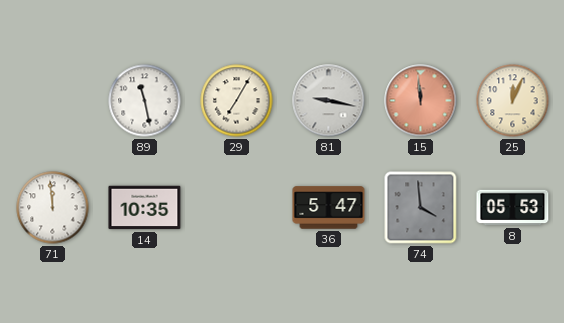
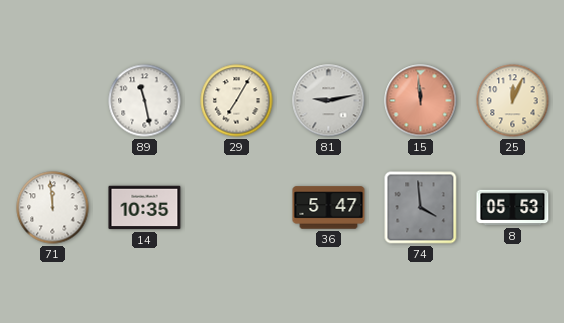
81: 9:17 -> 9:13 (329, 101)
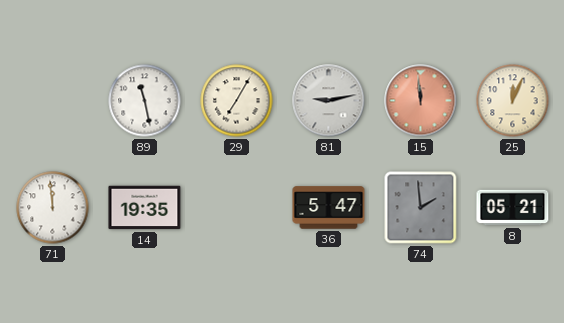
14: 10:35 -> 19:35 (145, 208)
74: 3:59 -> 1:59 (421, 208)
8: 05:53 -> 05:21 (513, 208)
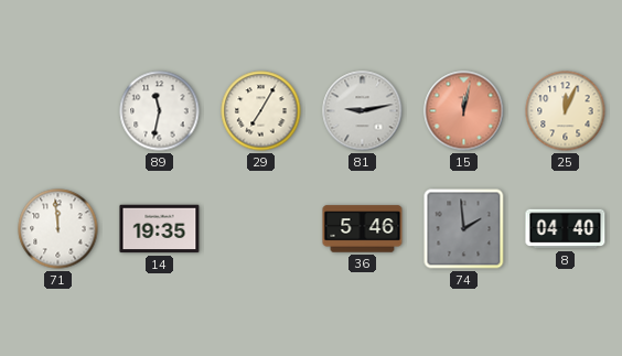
89: 11:28 -> 11:32 (160, 111)
15: 11:59 -> 12:02 (464, 111)
36: 5:47 -> 5:46 (363, 229)
8: 05:21 -> 04:40 (566, 229)
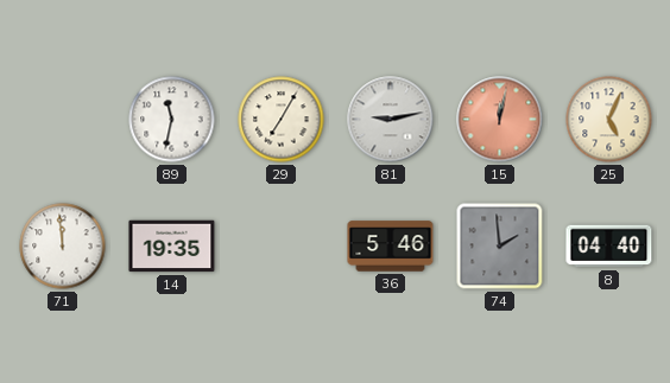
25: 12:04 -> 5:04 (609, 120)
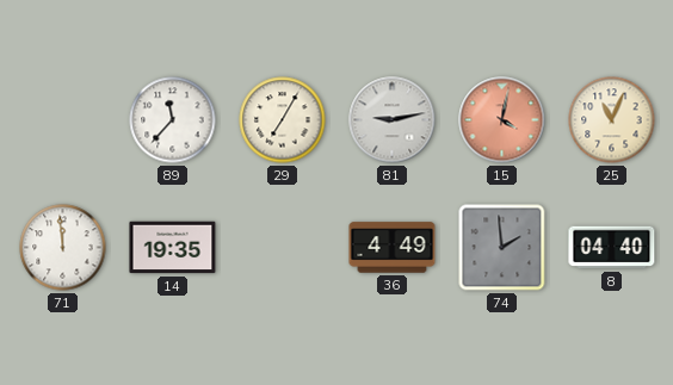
89: 11:32 -> 11:37 (173, 120)
15: 12:02 -> 4:02 (502, 120)
25: 5:04 -> 11:04 (612, 120)
36: 5:46 -> 4:49 (393, 248)
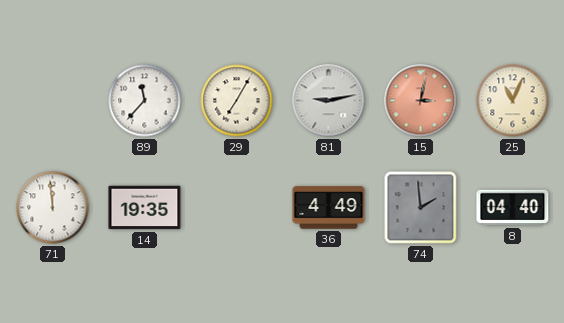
15: 4:02 -> 3:02 (421, 101)
